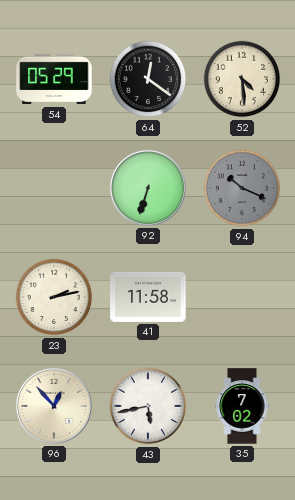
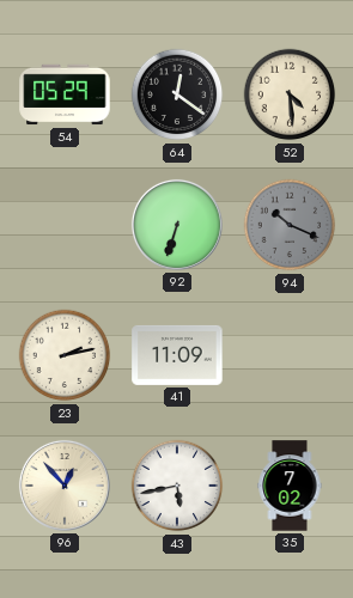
41: 11:58 -> 11:09 (177, 355)
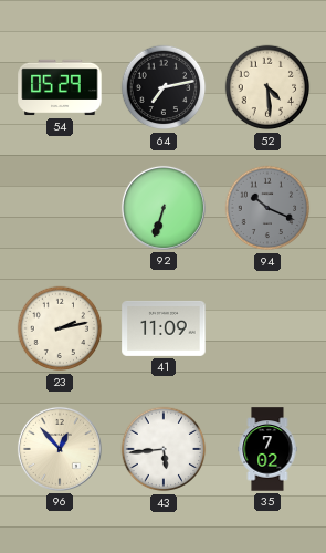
64: 12:21 -> 7:13 (164, 87)
43: 5:43 -> 5:44 (164, 449)
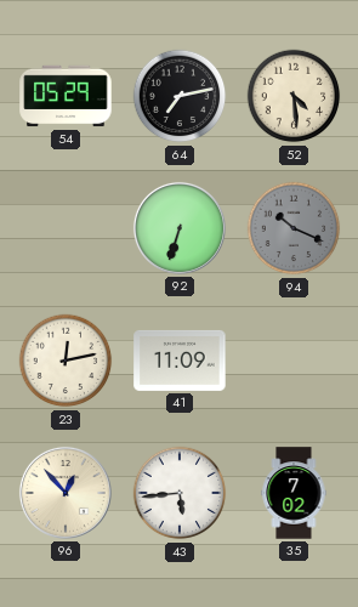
23: 2:13 -> 12:13 (66, 361)
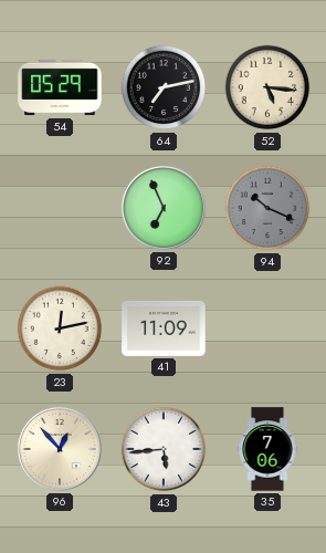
52: 4:29 -> 5:16 (267, 87)
92: 6:33 -> 6:56 (164, 208)
35: 7:02 -> 7:06 (267, 449)
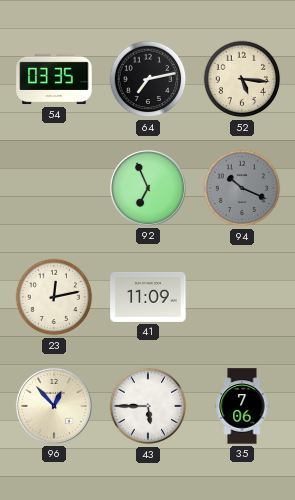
54: 05:29 -> 03:35 (54, 79)
43: 5:44 -> 5:45 (148, 406)
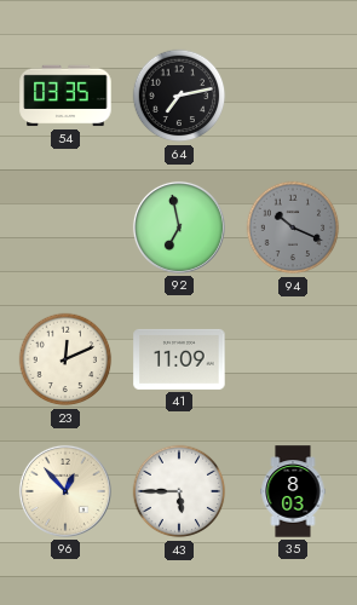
52: 5:16 -> none (242, 79)
92: 6:56 -> 6:58 (179, 227)
23: 12:13 -> 12:11 (65, 359)
35: 7:06 -> 8:03 (293, 491)
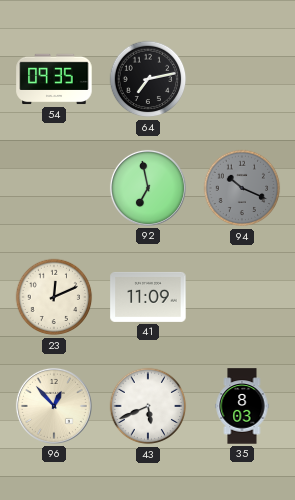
54: 03:35 -> 09:35 (54, 79)
43: 5:45 -> 5:41 (148, 406)
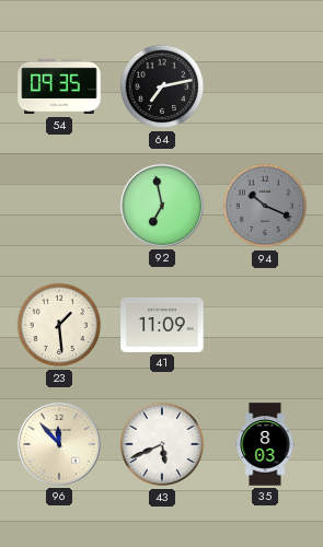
23: 12:11 -> 1:29 (59, 325)
96: 12:53 -> 11:53 (59, 444)
